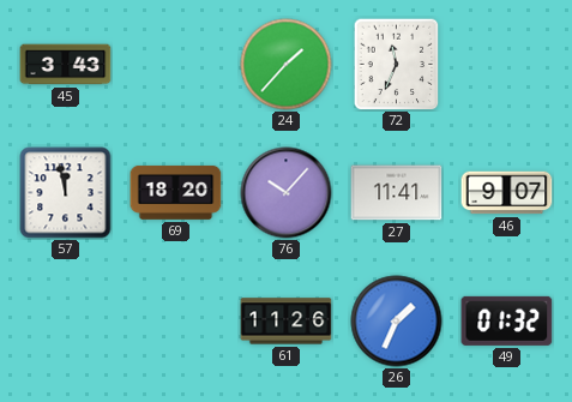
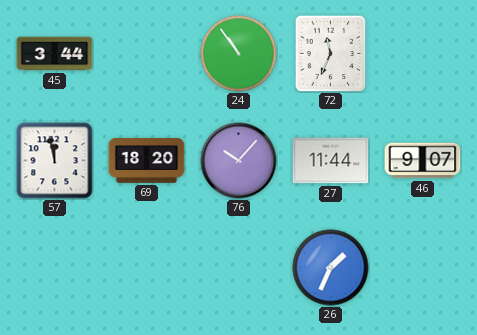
45: 3:43 -> 3:44 (55, 54)
24: 1:37 -> 10:54 (239, 54)
27: 11:41 -> 11:44 (331, 161)
61: 11:26 -> none (287, 322)
49: 01:32 -> none (507, 320)
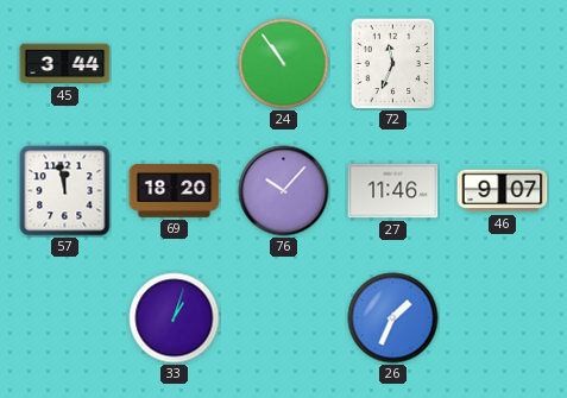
27: 11:44 -> 11:46 (393, 191)
33: none -> 1:03 (175, 318)
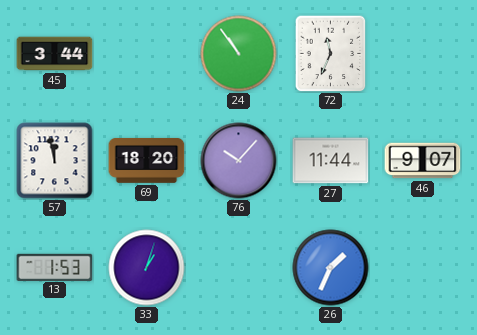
27: 11:46 -> 11:44 (331, 161)
13: none -> 1:53 (55, 267)
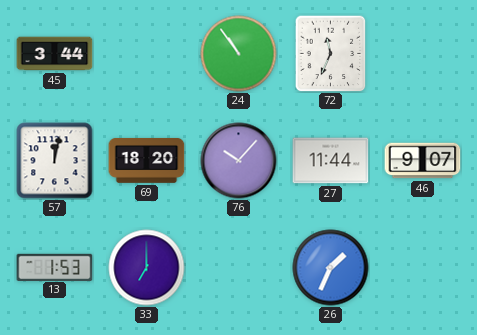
57: 11:58 -> 12:02 (55, 161)
33: 1:03 -> 7:00 (147, 268)
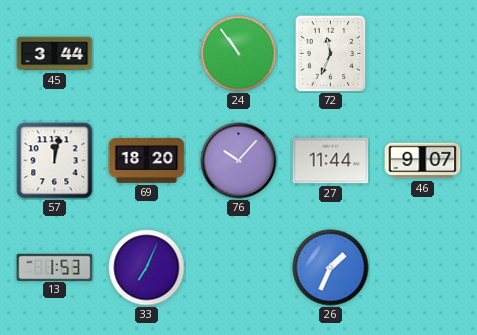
33: 7:00 -> 7:04 (147, 268)
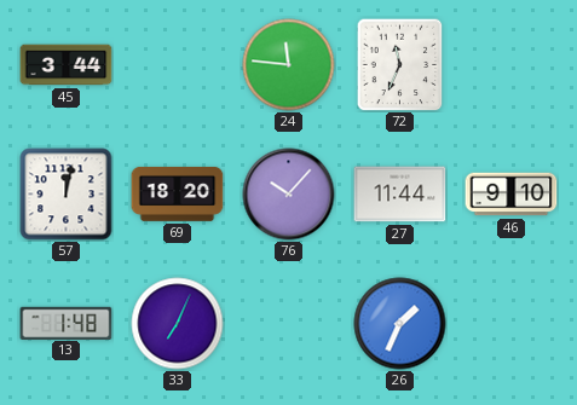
24: 10:54 -> 11:46 (289, 65)
46: 9:07 -> 9:10 (512, 195)
13: 1:53 -> 1:48 (67, 323)
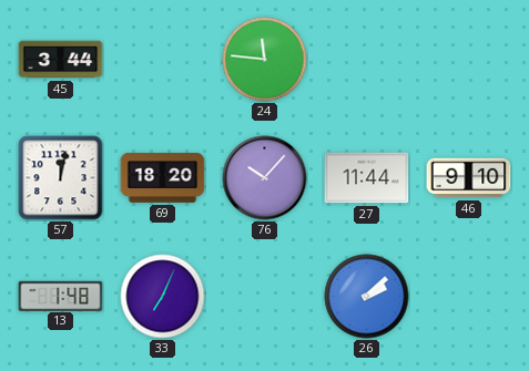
72: 11:34 -> none (400, 64)
26: 1:34 -> 2:08 (367, 297)
